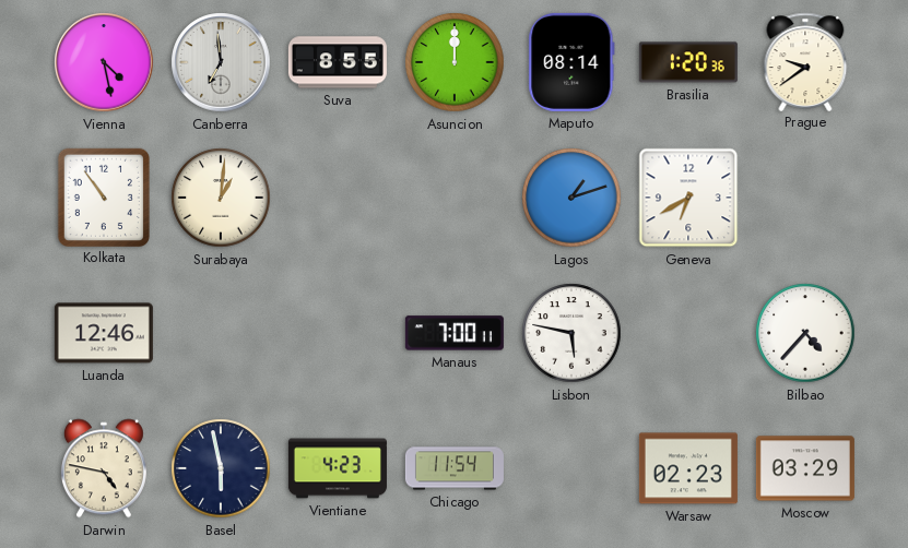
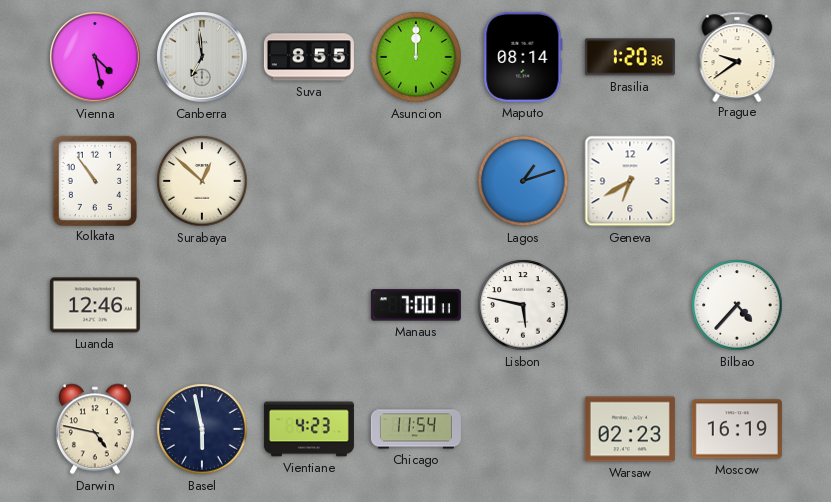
Surabaya: 1:01 -> 12:52 (202, 181)
Moscow: 03:29 -> 16:19 (737, 429)
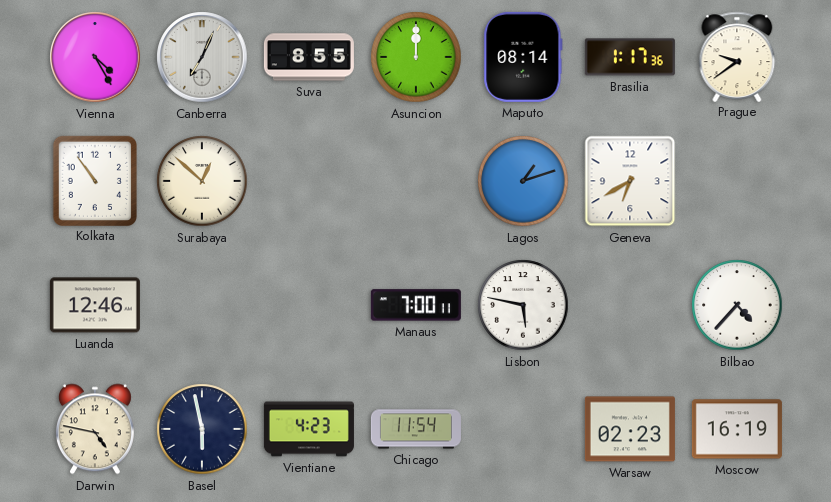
Vienna: 4:28 -> 4:25 (95, 57)
Canberra: 6:59 -> 7:04 (202, 57)
Brasilia: 1:20 -> 1:17 (630, 57)
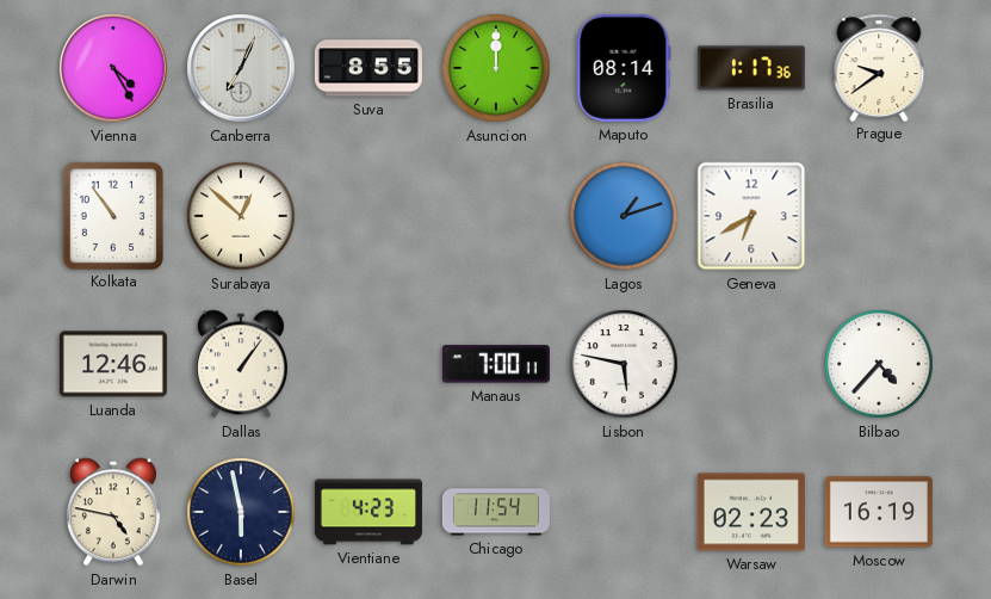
Dallas: none -> 1:06 (241, 364)
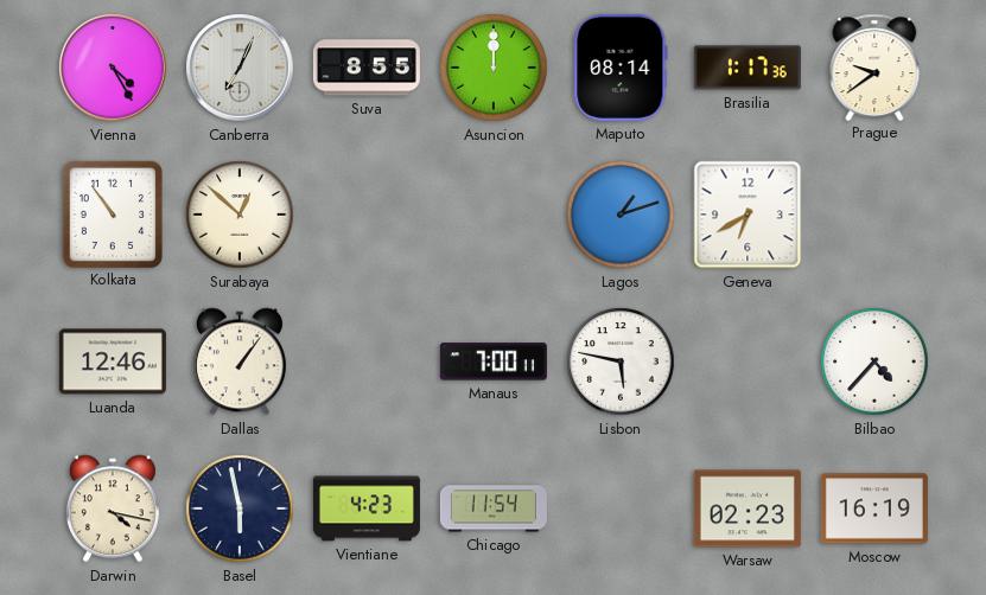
Darwin: 4:47 -> 4:17 (113, 508)
